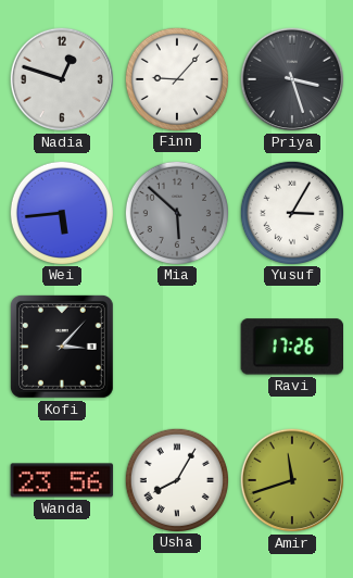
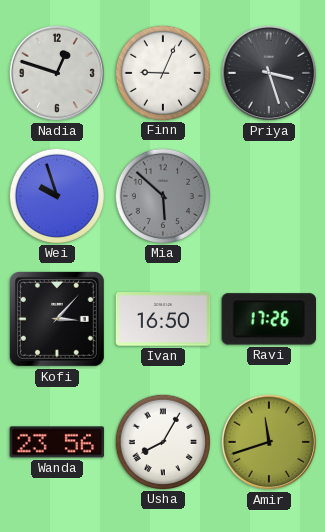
Finn: 9:07 -> 9:04 (162, 72)
Wei: 5:44 -> 9:57 (56, 195)
Yusuf: 3:05 -> none (291, 212)
Ivan: none -> 16:50 (163, 319)
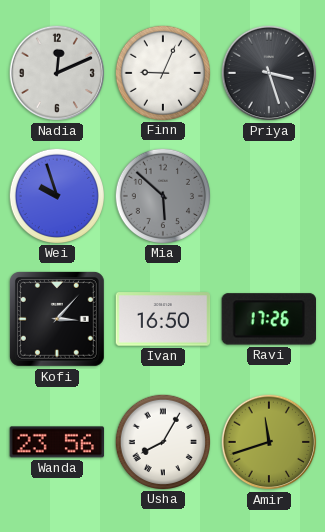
Nadia: 12:48 -> 12:11 (57, 73)
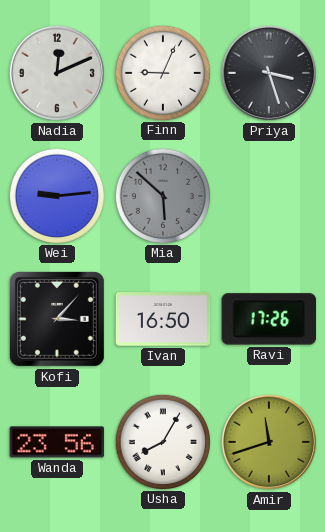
Wei: 9:57 -> 9:14 (56, 195)
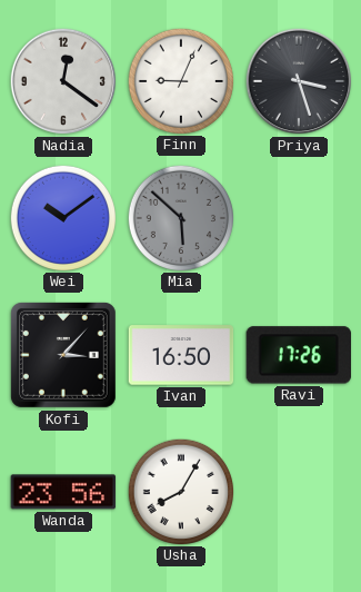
Nadia: 12:11 -> 12:21 (63, 81)
Wei: 9:14 -> 10:09 (62, 217)
Amir: 11:42 -> none (269, 442)
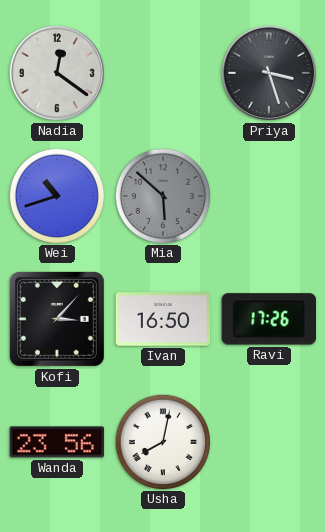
Finn: 9:04 -> none (180, 80)
Wei: 10:09 -> 10:42 (56, 195)
Usha: 8:05 -> 8:02 (162, 441)
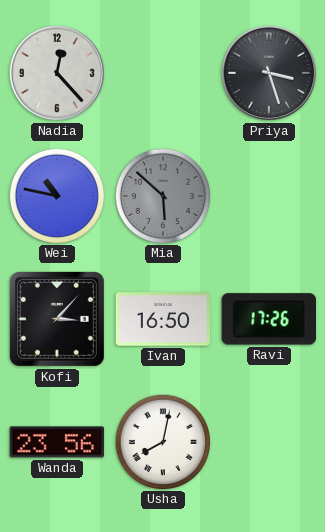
Nadia: 12:21 -> 12:23 (57, 73)
Wei: 10:42 -> 10:47 (56, 195)
